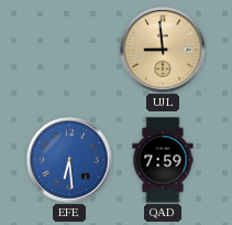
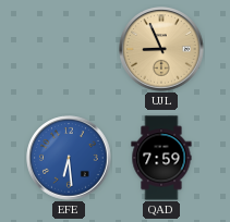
UJL: 8:59 -> 8:56 (161, 49)
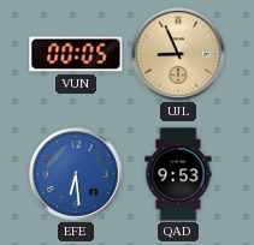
VUN: none -> 00:05 (76, 54)
QAD: 7:59 -> 9:53 (178, 174)
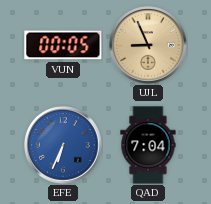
EFE: 6:29 -> 6:34 (63, 145)
QAD: 9:53 -> 7:04 (148, 145)
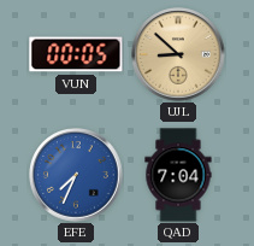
UJL: 8:56 -> 8:52 (178, 54)
EFE: 6:34 -> 7:34 (76, 175)
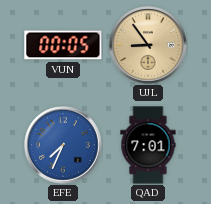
UJL: 8:52 -> 8:54 (148, 45)
QAD: 7:04 -> 7:01 (148, 145)
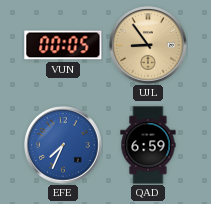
QAD: 7:01 -> 6:59 (148, 145)
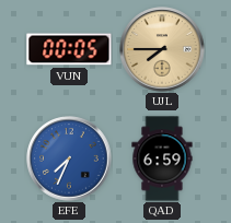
UJL: 8:54 -> 7:45 (162, 49)
